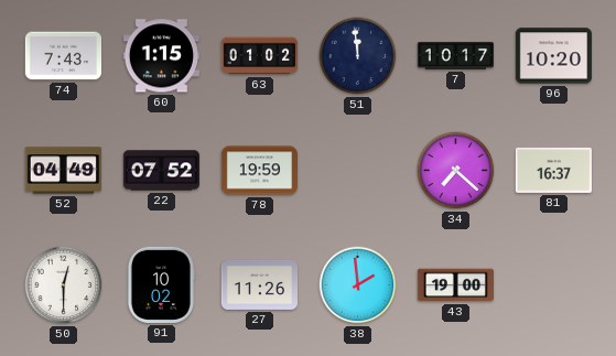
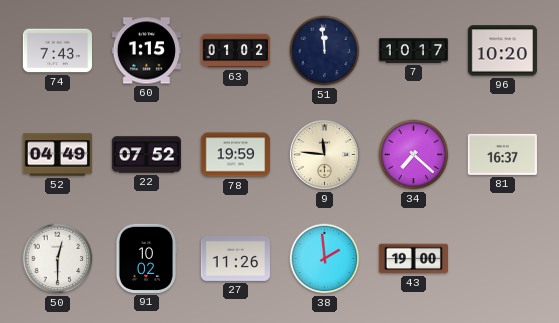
9: none -> 11:46 (324, 154)
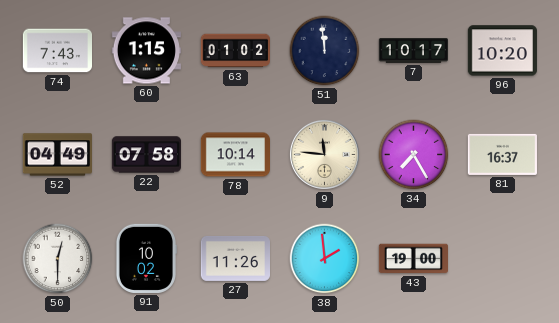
22: 07:52 -> 07:58 (146, 155)
78: 19:59 -> 10:14 (235, 155)
34: 7:22 -> 7:25 (414, 155)
